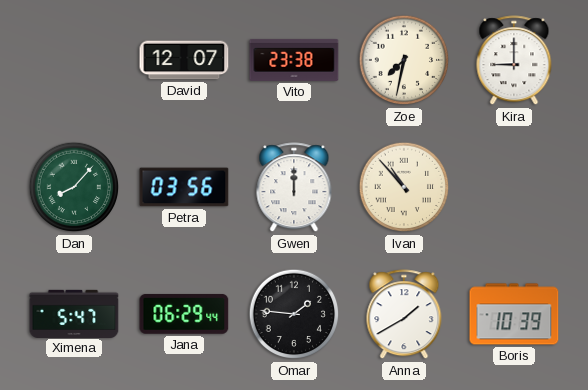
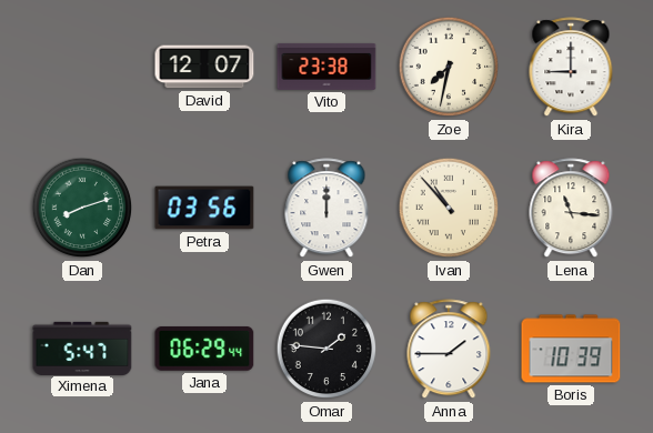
Dan: 8:07 -> 8:12 (82, 208)
Lena: none -> 11:16 (571, 209)
Anna: 1:40 -> 1:45 (449, 350)
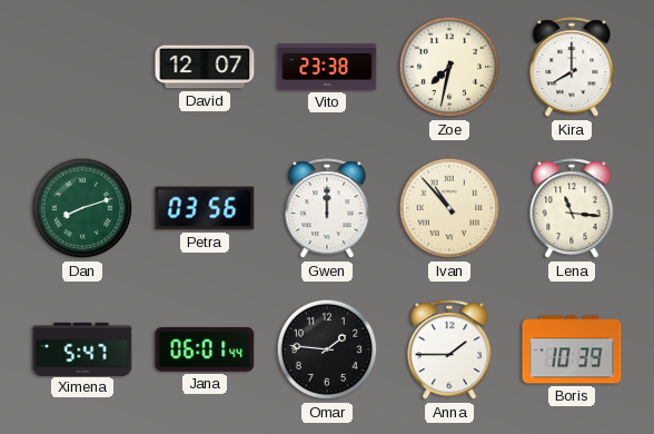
Kira: 9:00 -> 8:00 (572, 68)
Jana: 06:29 -> 06:01 (205, 349)
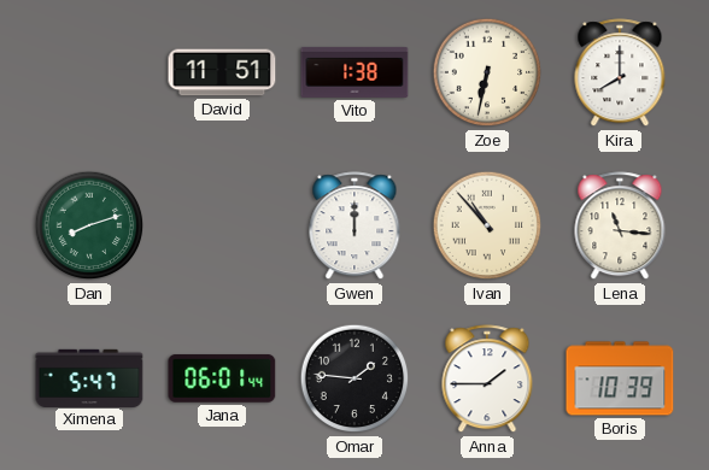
David: 12:07 -> 11:51 (222, 72)
Vito: 23:38 -> 1:38 (354, 72)
Zoe: 7:32 -> 6:32 (487, 72)
Petra: 03:56 -> none (205, 208)
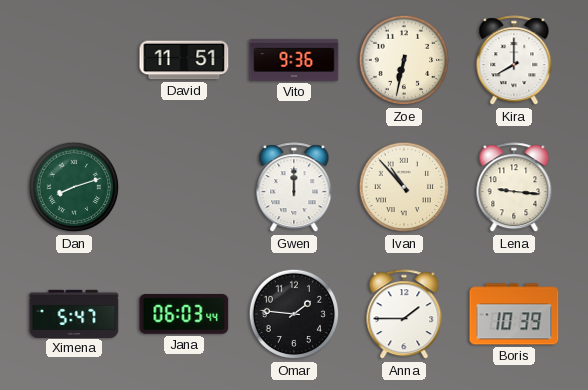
Vito: 1:38 -> 9:36 (294, 60)
Lena: 11:16 -> 9:16 (514, 188)
Jana: 06:01 -> 06:03 (184, 314)
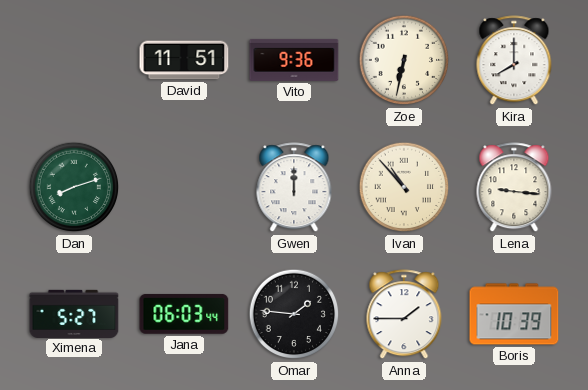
Ximena: 5:47 -> 5:27 (74, 313)
